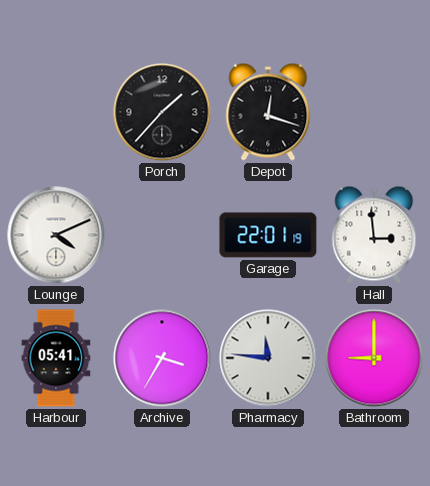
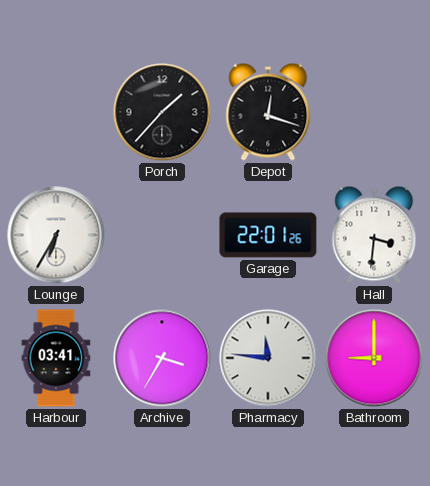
Lounge: 4:11 -> 6:35 (56, 235)
Garage: 22:01:19 -> 22:01:26 (268, 235)
Hall: 2:59 -> 3:31 (374, 235)
Harbour: 05:41 -> 03:41 (56, 358)
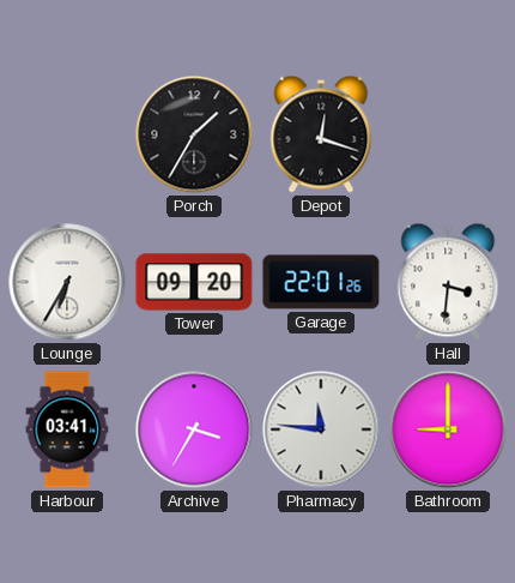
Porch: 1:37 -> 1:35 (194, 134)
Tower: none -> 09:20 (194, 282)
